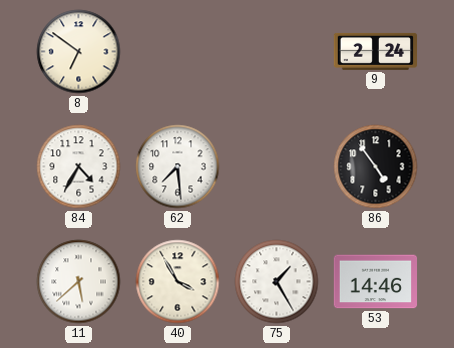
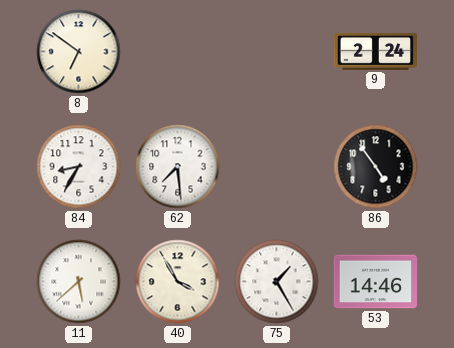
84: 4:35 -> 8:35 (79, 167)
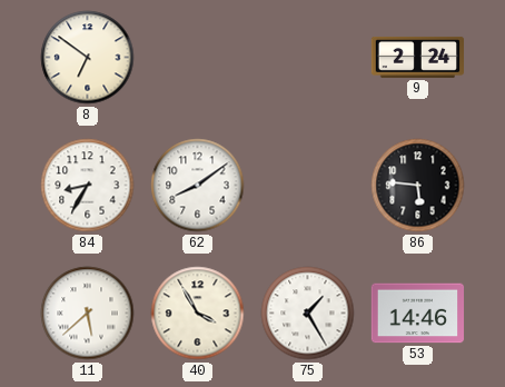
62: 7:29 -> 8:09 (198, 186)
86: 4:54 -> 5:46 (418, 186)
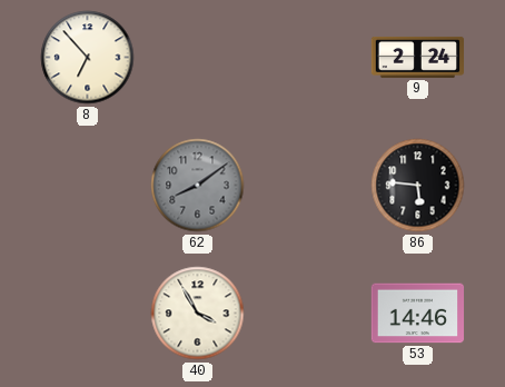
8: 6:51 -> 6:53 (88, 58)
84: 8:35 -> none (88, 186)
62 dial: white -> grey (198, 186)
11: 5:38 -> none (88, 314)
75: 1:25 -> none (308, 314)
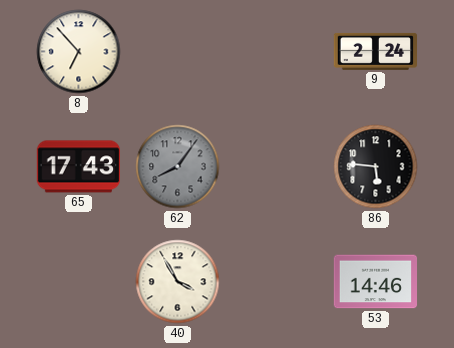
65: none -> 17:43 (78, 167)
62: 8:09 -> 8:06 (178, 167)
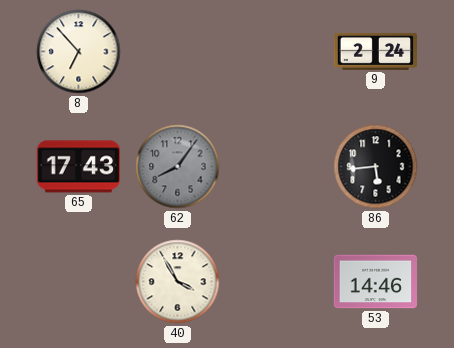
86: 5:46 -> 5:44 (376, 167)
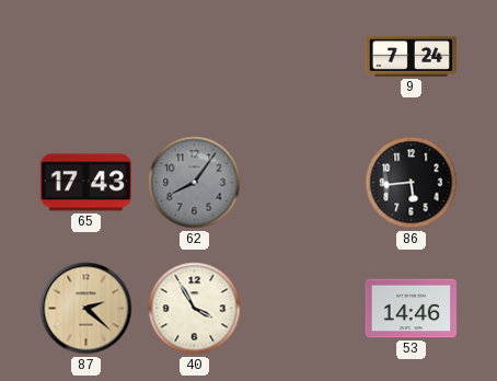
8: 6:53 -> none (79, 52)
9: 2:24 -> 7:24 (412, 56)
87: none -> 2:22 (86, 309)
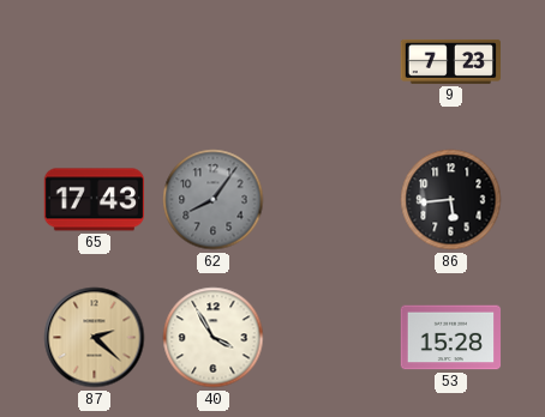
9: 7:24 -> 7:23 (451, 61)
53: 14:46 -> 15:28 (451, 338)
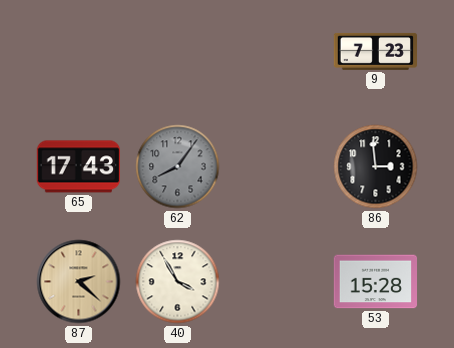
86: 5:44 -> 2:59 (376, 167)
